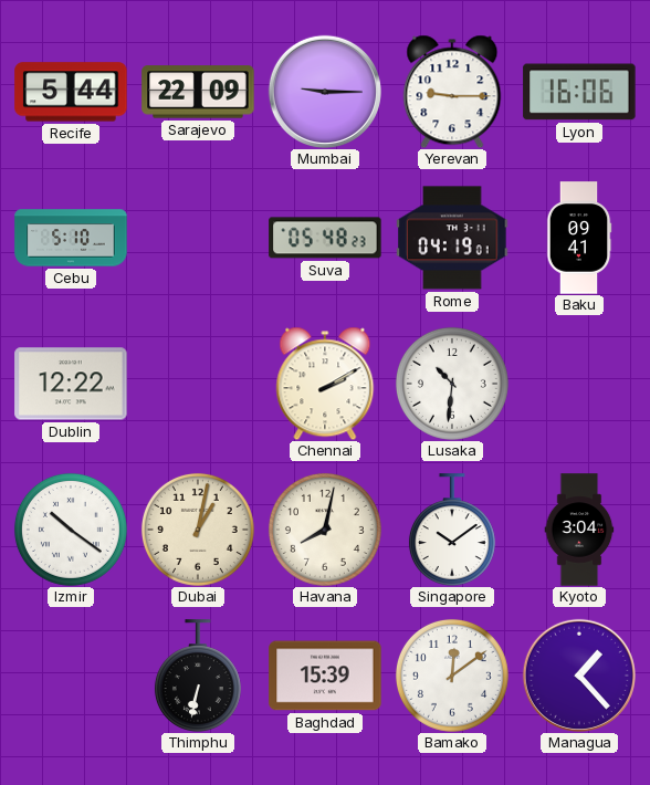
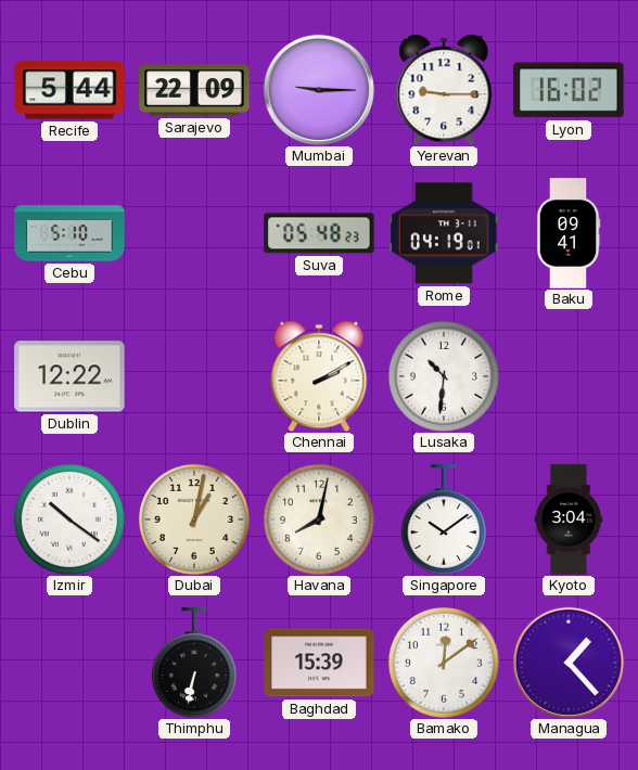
Lyon: 16:06 -> 16:02 (569, 90)
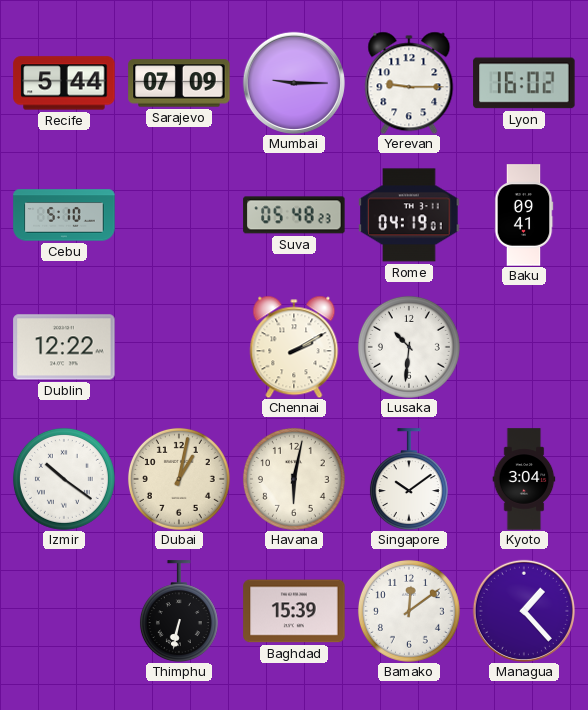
Sarajevo: 22:09 -> 07:09 (179, 83)
Havana: 8:02 -> 6:02 (294, 479)
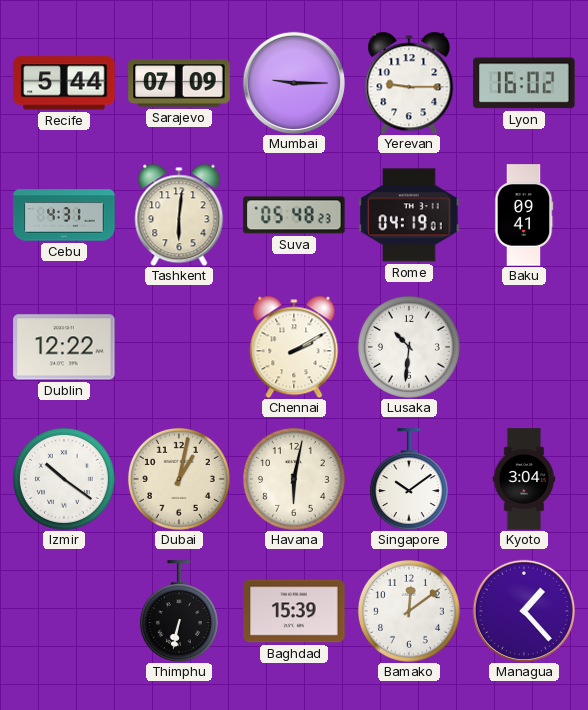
Cebu: 5:10 -> 4:31 (64, 215)
Tashkent: none -> 6:01 (179, 215)
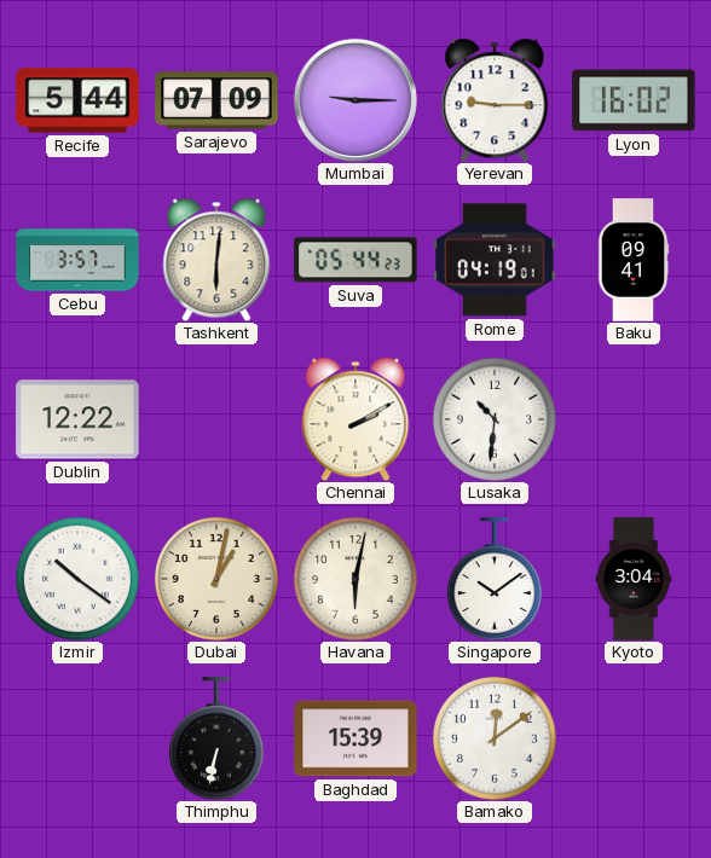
Cebu: 4:31 -> 3:57 (77, 260)
Suva: 05:48 -> 05:44 (355, 260)
Managua: 1:23 -> none (524, 611)
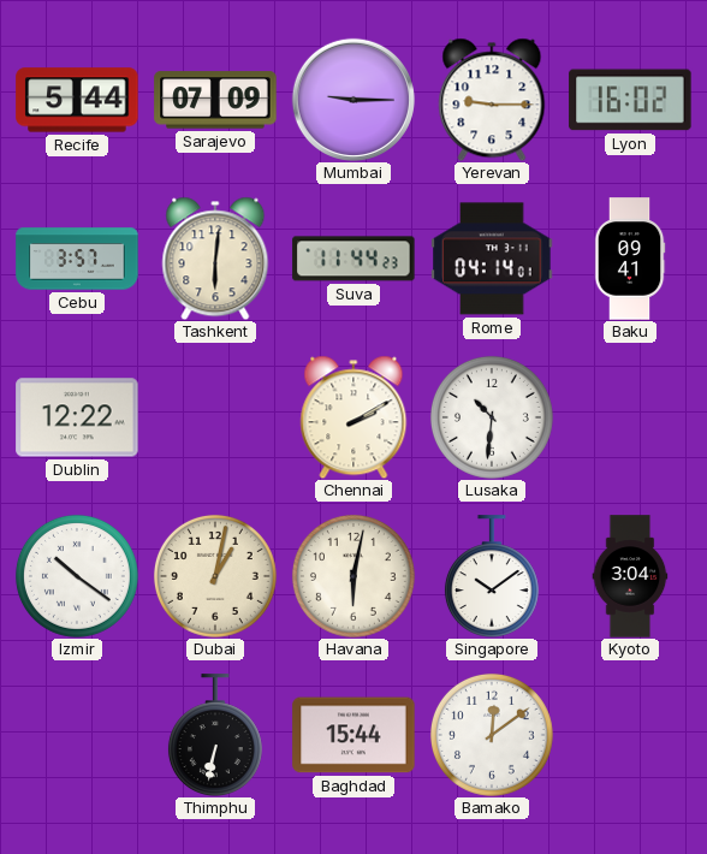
Suva: 05:44 -> 11:44 (353, 259)
Rome: 04:19 -> 04:14 (492, 259)
Baghdad: 15:39 -> 15:44 (353, 735)
